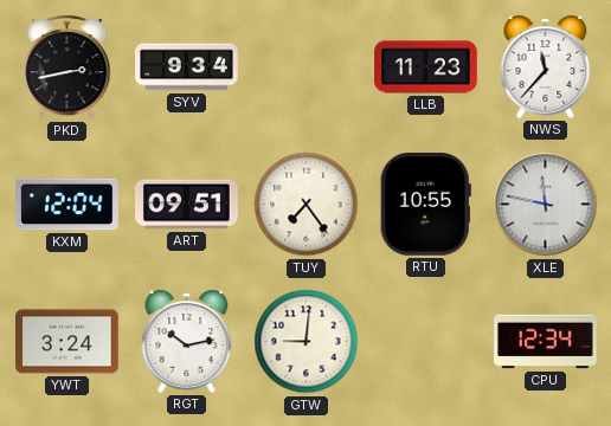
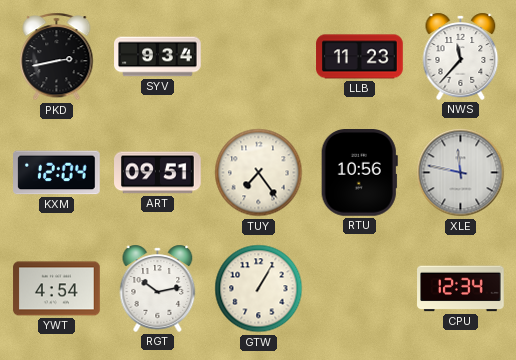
RTU: 10:55 -> 10:56 (359, 173)
YWT: 3:24 -> 4:54 (57, 289)
GTW: 9:01 -> 1:05 (259, 289)
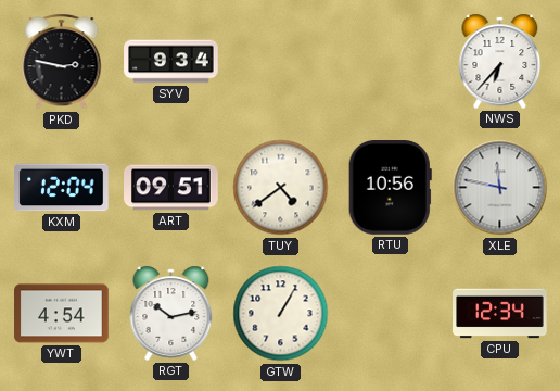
PKD: 2:43 -> 2:47 (62, 62)
LLB: 11:23 -> none (360, 57)
NWS: 11:37 -> 6:37 (500, 61)
TUY: 7:24 -> 4:39 (281, 188)
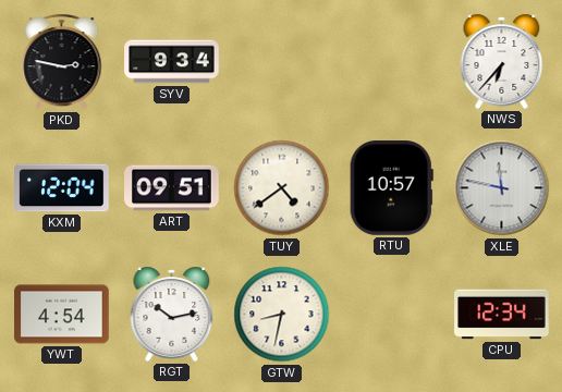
RTU: 10:56 -> 10:57 (391, 188)
GTW: 1:05 -> 8:32 (282, 315)
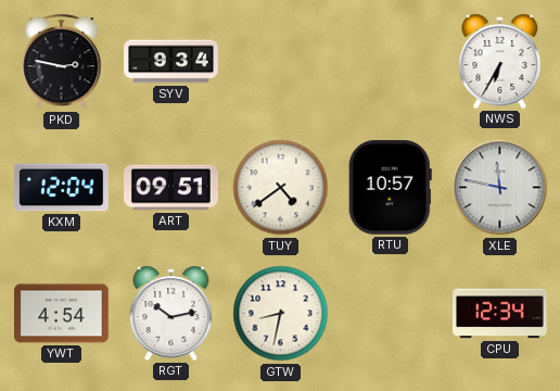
NWS: 6:37 -> 6:35 (500, 61)
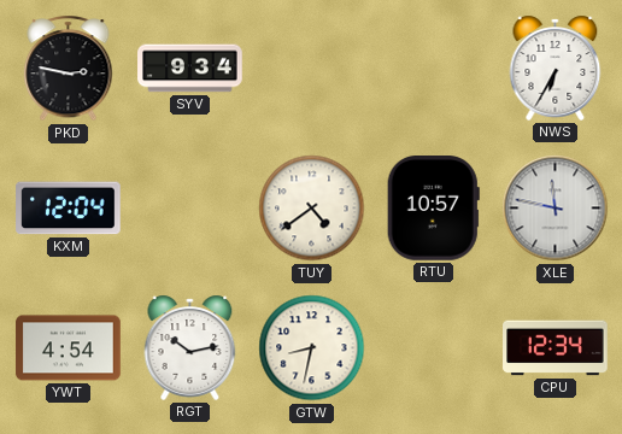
ART: 09:51 -> none (171, 188)
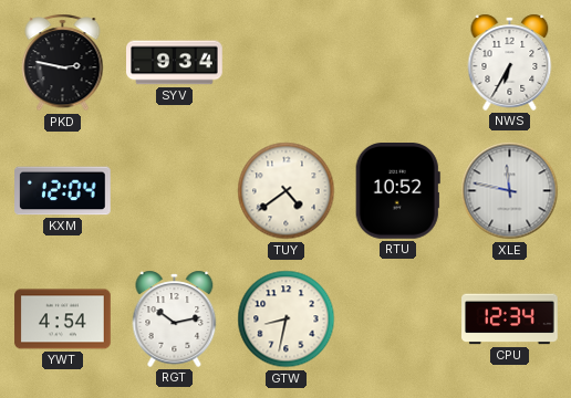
RTU: 10:57 -> 10:52 (397, 191)
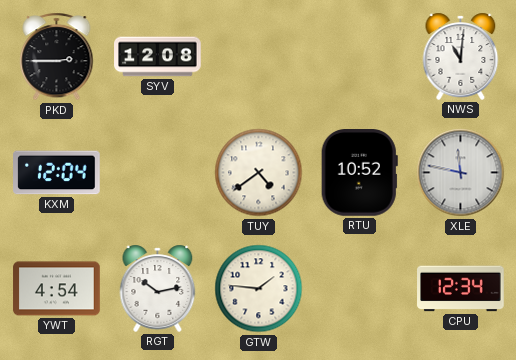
PKD: 2:47 -> 2:45 (57, 57)
SYV: 9:34 -> 12:08 (158, 57)
NWS: 6:35 -> 11:01 (461, 56)
GTW: 8:32 -> 1:46 (259, 289)
